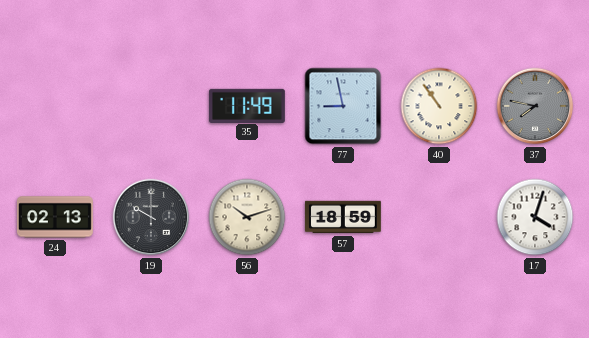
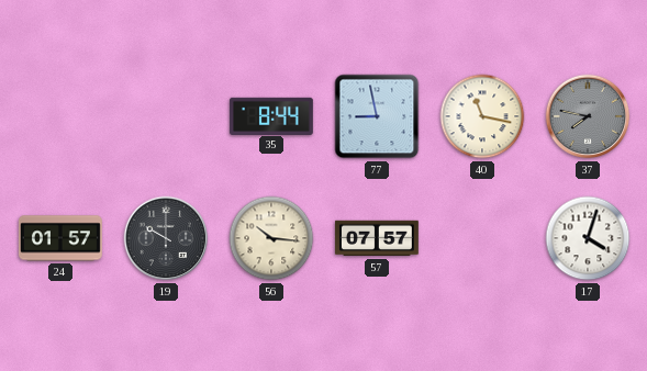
35: 11:49 -> 8:44 (271, 115)
40: 10:54 -> 11:17 (482, 116)
24: 02:13 -> 01:57 (62, 238)
56: 10:12 -> 10:16 (271, 238)
57: 18:59 -> 07:57 (377, 238)
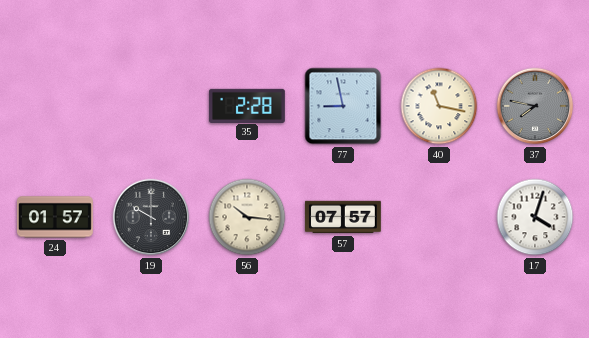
35: 8:44 -> 2:28 (247, 105)
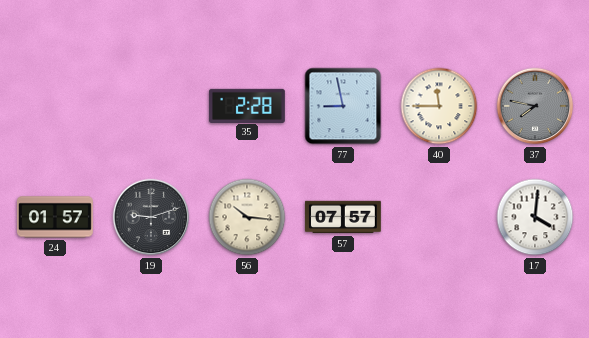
40: 11:17 -> 11:45 (439, 106)
19: 10:00 -> 9:12 (151, 217)
17: 4:03 -> 4:01 (535, 217)
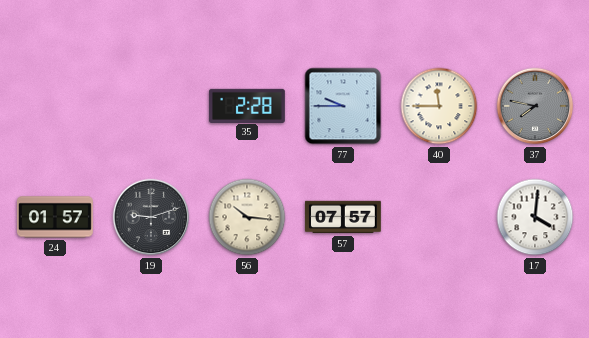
77: 8:58 -> 9:45 (343, 106)
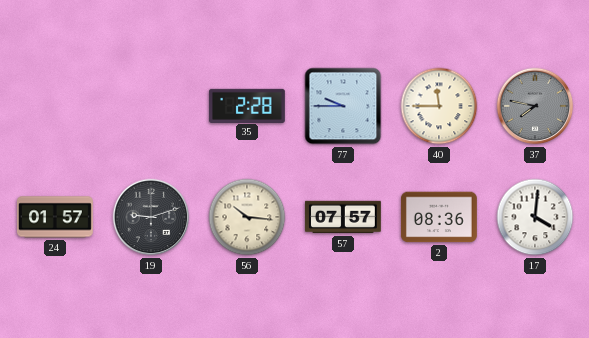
2: none -> 08:36 (439, 217)
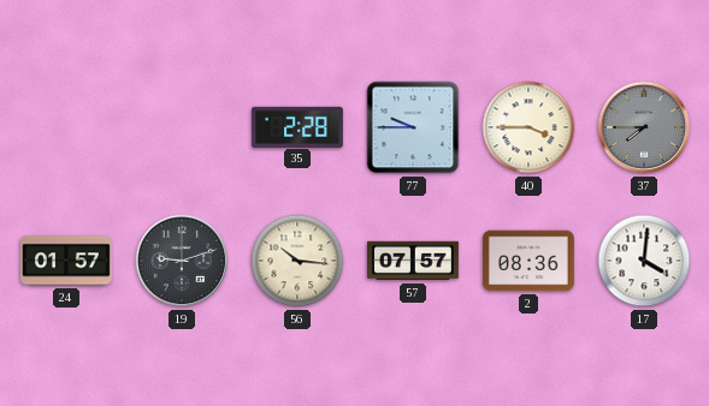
40: 11:45 -> 3:45 (528, 127)
37: 7:47 -> 7:45 (644, 127)
